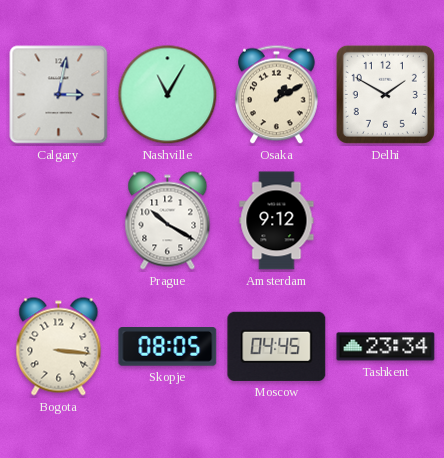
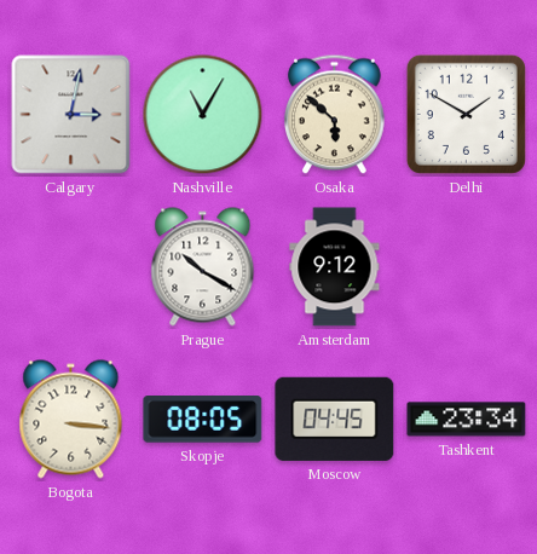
Osaka: 1:10 -> 5:52 (335, 115)
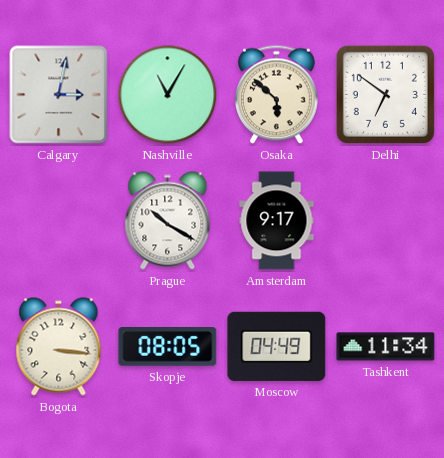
Delhi: 1:50 -> 6:51 (385, 94)
Amsterdam: 9:12 -> 9:17 (277, 221)
Moscow: 04:45 -> 04:49 (277, 346)
Tashkent: 23:34 -> 11:34 (386, 347)
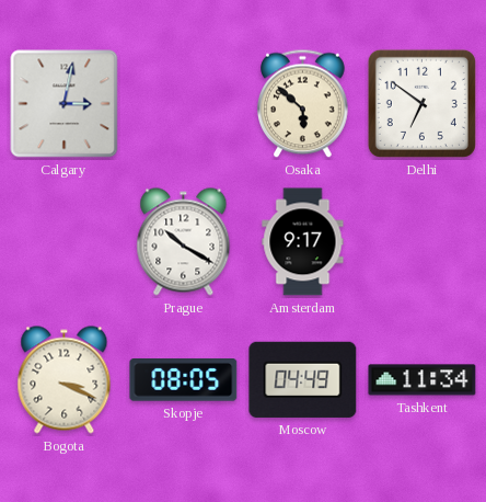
Nashville: 11:05 -> none (168, 95)
Bogota: 3:16 -> 3:19 (65, 380)
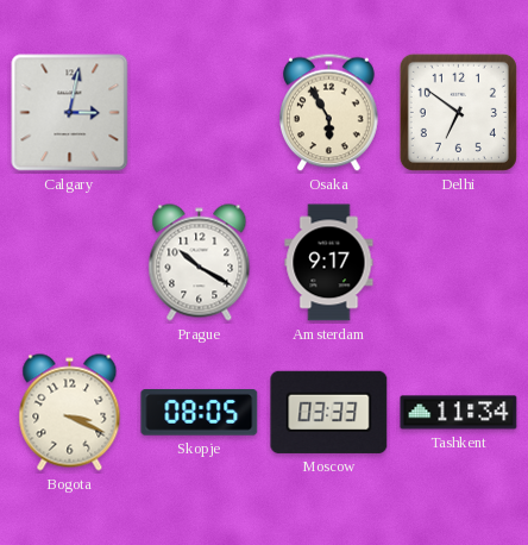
Osaka: 5:52 -> 5:55 (329, 113)
Moscow: 04:49 -> 03:33 (329, 412)
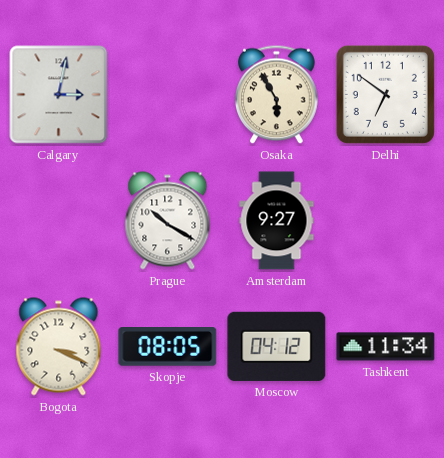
Amsterdam: 9:17 -> 9:27 (277, 221)
Moscow: 03:33 -> 04:12 (277, 346)
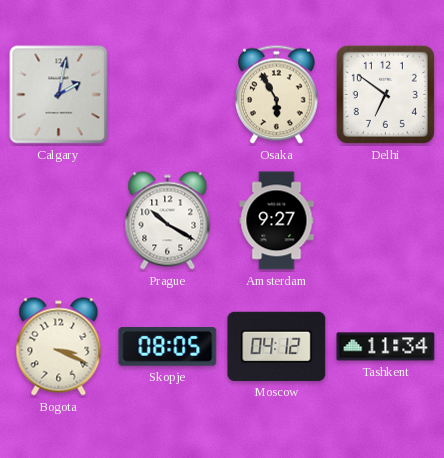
Calgary: 3:02 -> 2:02 (59, 95)
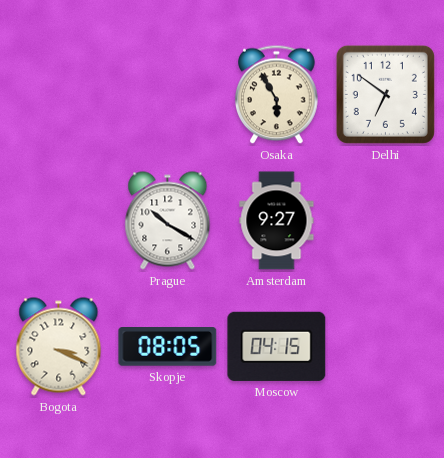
Calgary: 2:02 -> none (59, 95)
Moscow: 04:12 -> 04:15 (277, 346)
Tashkent: 11:34 -> none (386, 347)
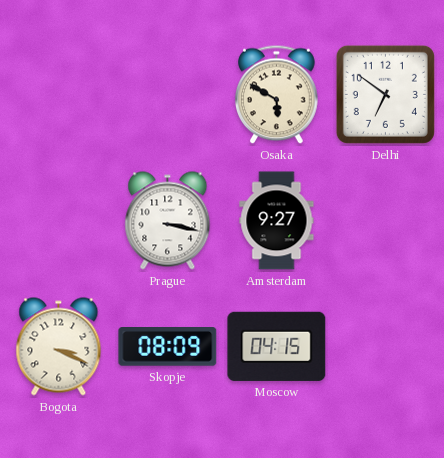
Osaka: 5:55 -> 5:50 (277, 95)
Prague: 10:20 -> 3:17 (168, 221)
Skopje: 08:05 -> 08:09 (168, 347)
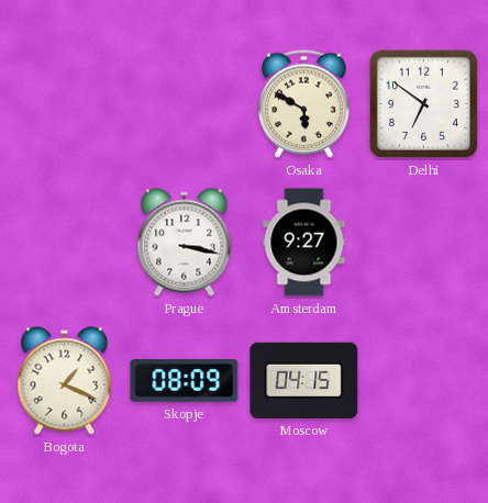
Bogota: 3:19 -> 1:19 (65, 381)
